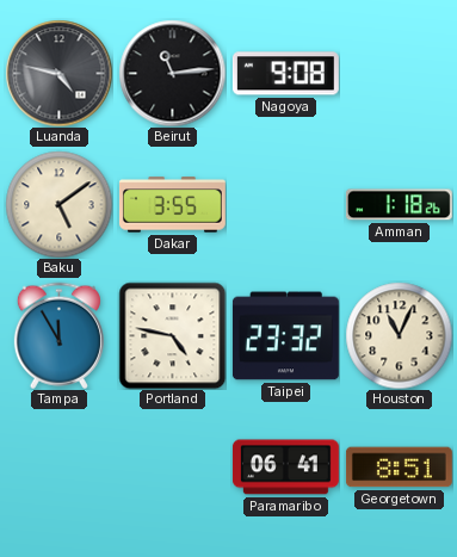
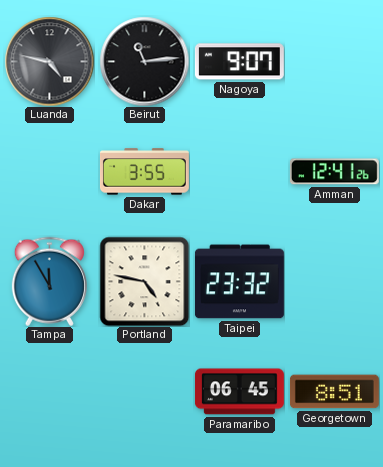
Nagoya: 9:08 -> 9:07 (239, 62)
Baku: 5:09 -> none (58, 204)
Amman: 1:18 -> 12:41 (334, 172)
Houston: 11:04 -> none (399, 335)
Paramaribo: 06:41 -> 06:45 (239, 392)
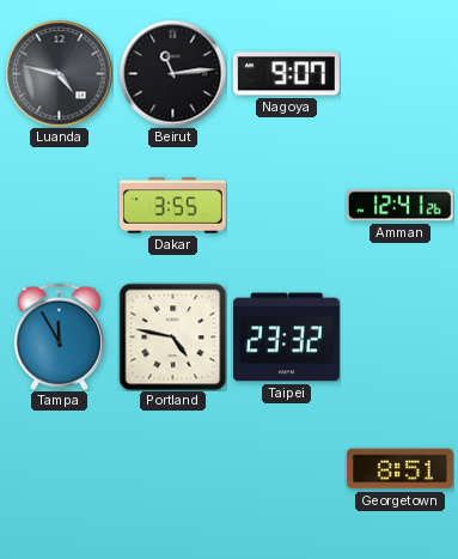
Paramaribo: 06:45 -> none (239, 392)
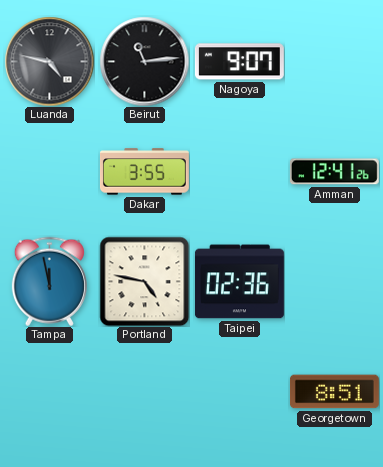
Tampa: 11:55 -> 11:58 (49, 281)
Taipei: 23:32 -> 02:36 (239, 282)
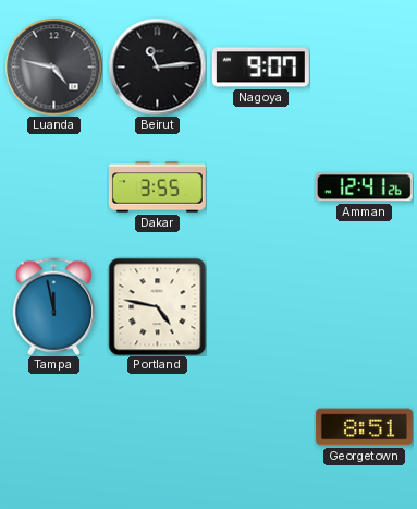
Taipei: 02:36 -> none (239, 282)
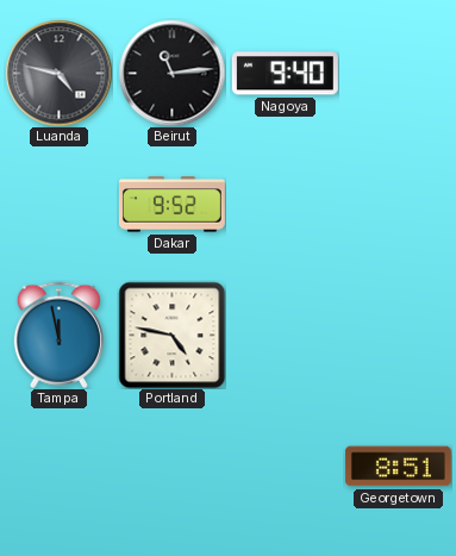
Nagoya: 9:07 -> 9:40 (285, 74)
Dakar: 3:55 -> 9:52 (171, 205)
Amman: 12:41 -> none (364, 187)
